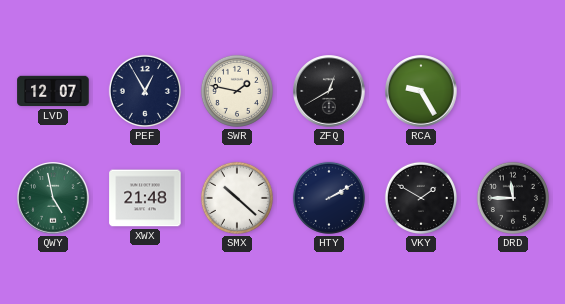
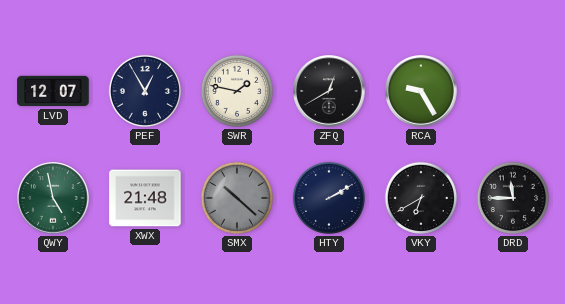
SMX dial: white -> grey (237, 198)
VKY: 1:50 -> 6:40 (421, 198)
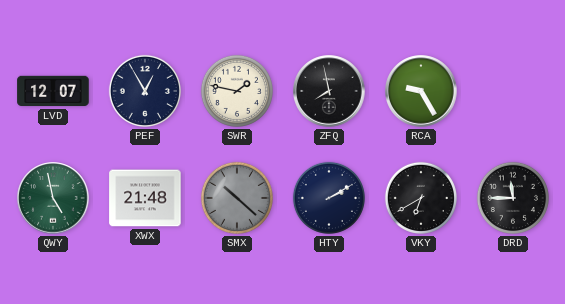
ZFQ: 12:40 -> 7:58 (329, 91)
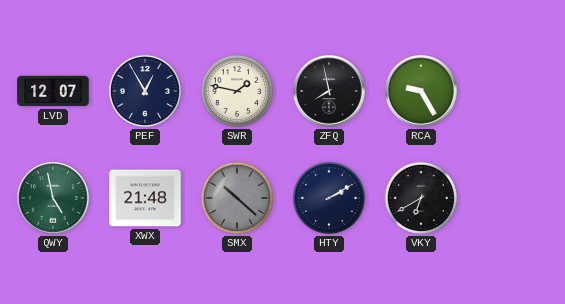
DRD: 11:45 -> none (513, 198)
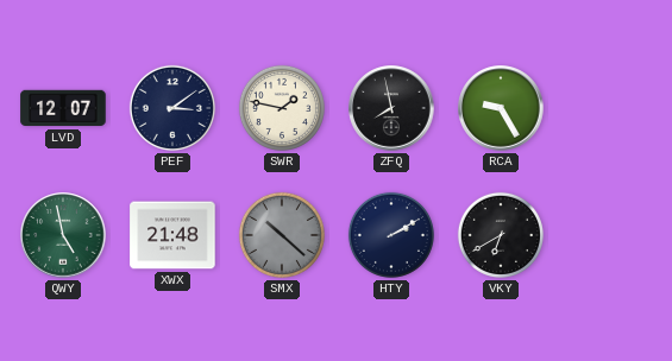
PEF: 12:55 -> 3:09 (172, 108)
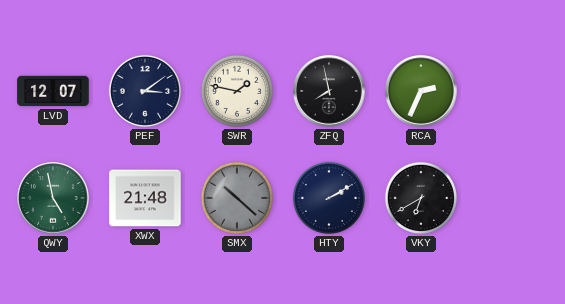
RCA: 9:25 -> 2:34 (421, 91)
